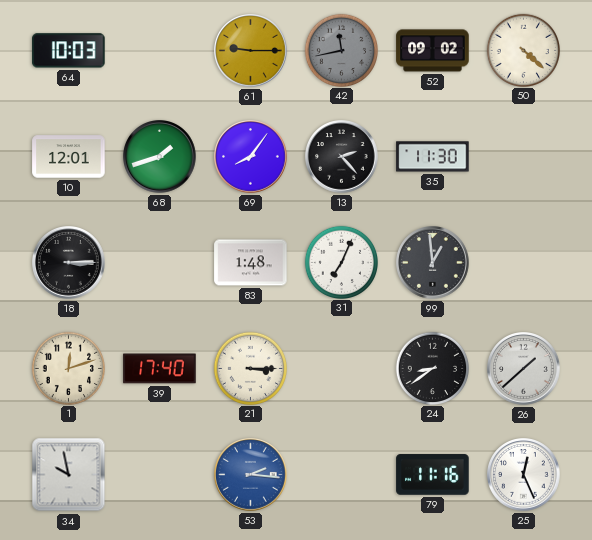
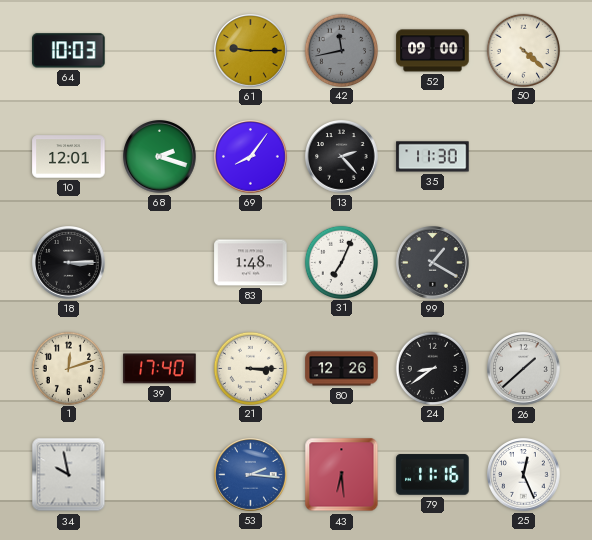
52: 09:02 -> 09:00 (433, 51)
68: 1:42 -> 2:18 (160, 157)
99: 12:59 -> 1:20 (433, 263)
80: none -> 12:26 (342, 369)
43: none -> 6:29 (342, 475)
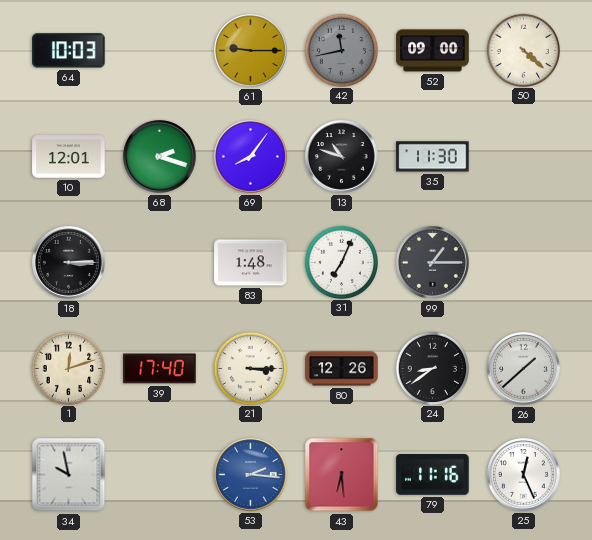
13: 2:23 -> 10:48 (342, 157)
99: 1:20 -> 1:15 (433, 263)
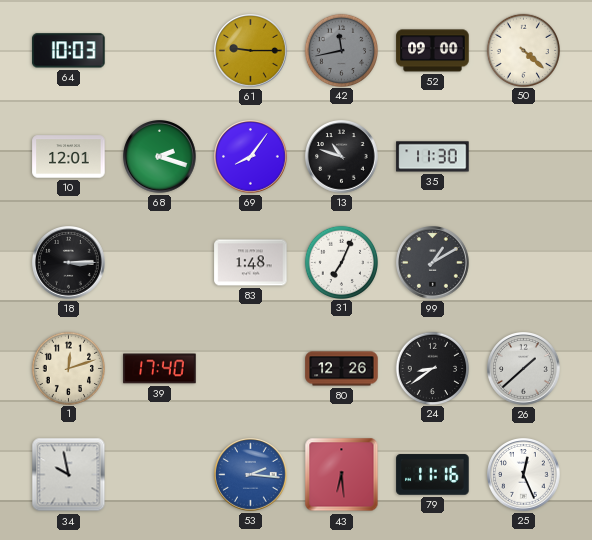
99: 1:15 -> 1:10 (433, 263)
21: 3:15 -> none (250, 368)
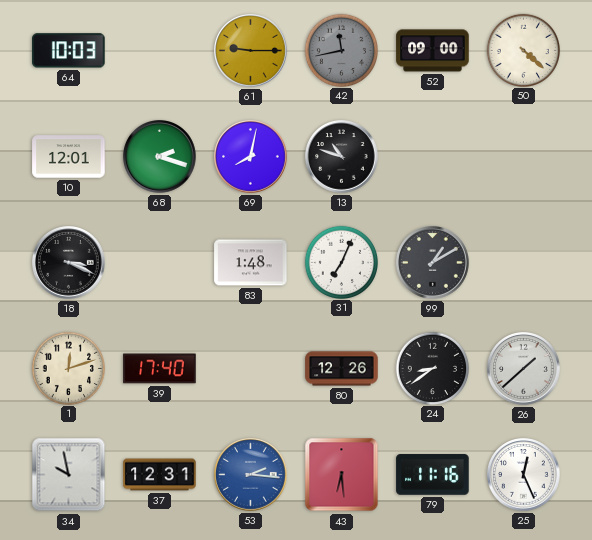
69: 8:06 -> 8:02 (251, 157)
35: 11:30 -> none (433, 157)
18: 3:15 -> 3:19 (69, 263)
37: none -> 12:31 (160, 475)
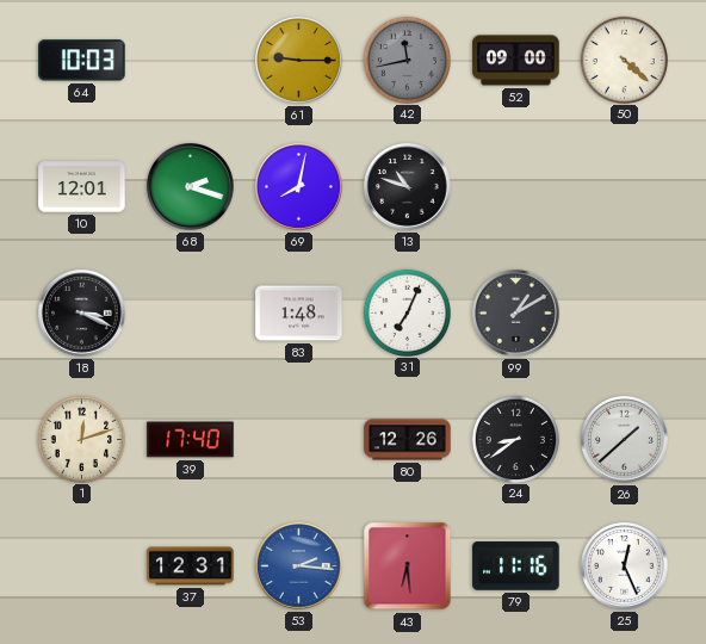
34: 9:58 -> none (69, 475)
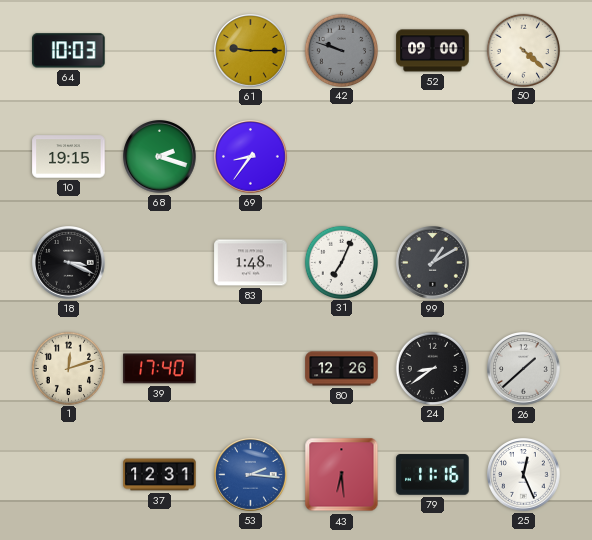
42: 11:43 -> 9:48 (341, 50)
10: 12:01 -> 19:15 (69, 157)
69: 8:02 -> 8:36 (251, 157)
13: 10:48 -> none (408, 187)
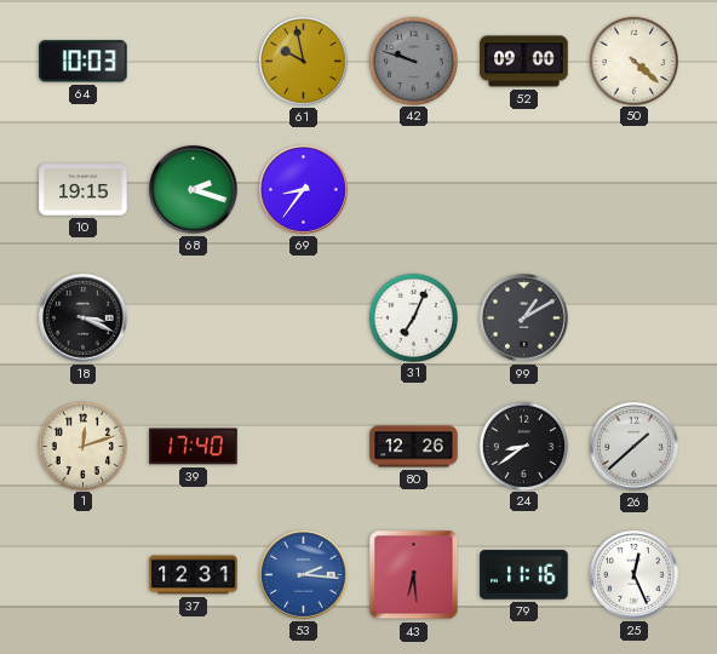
61: 9:15 -> 9:58 (304, 62)
83: 1:48 -> none (251, 263)
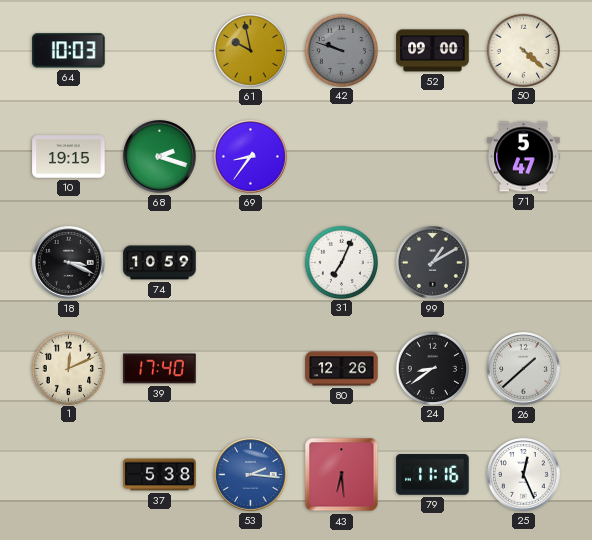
71: none -> 5:47 (524, 157)
74: none -> 10:59 (160, 263)
1: 12:12 -> 12:11 (68, 368)
37: 12:31 -> 5:38 (160, 475)
